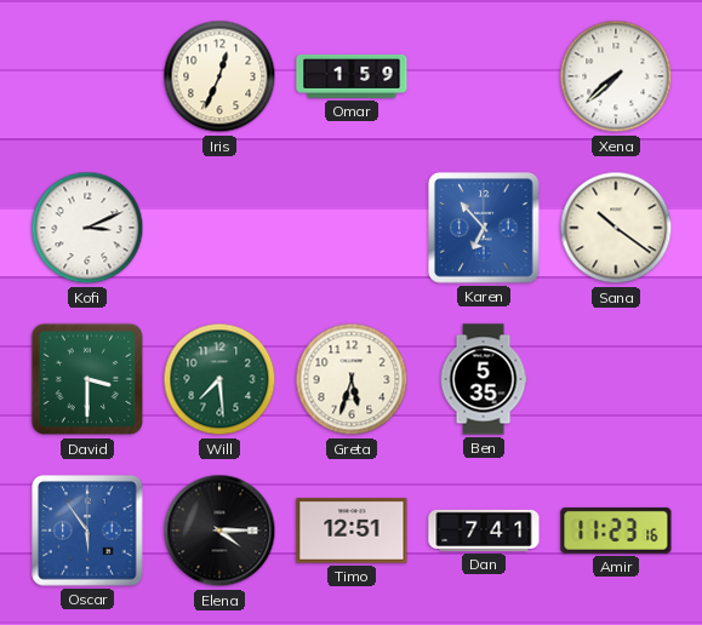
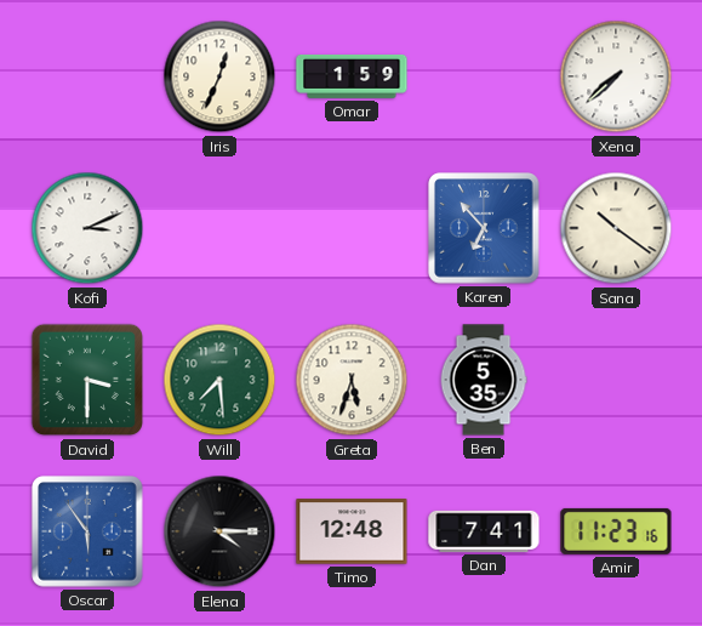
Timo: 12:51 -> 12:48 (352, 531)
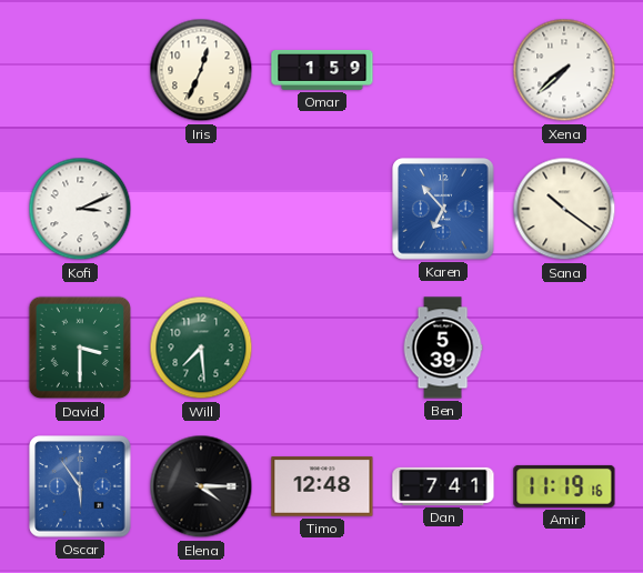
Greta: 5:33 -> none (352, 380)
Ben: 5:35 -> 5:39 (443, 348)
Amir: 11:23 -> 11:19 (564, 486)
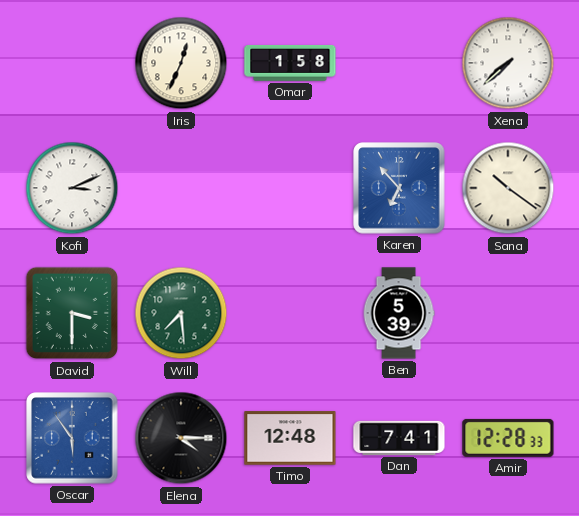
Omar: 1:59 -> 1:58 (290, 64)
Amir: 11:19 -> 12:28 (508, 438)
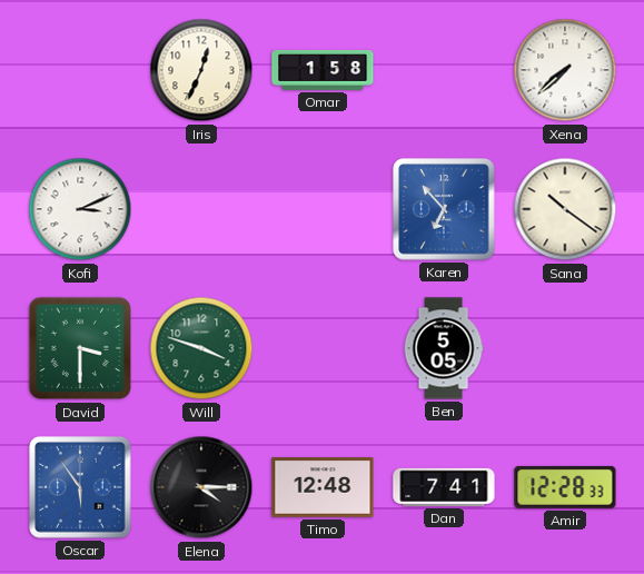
Will: 7:29 -> 3:48 (201, 348)
Ben: 5:39 -> 5:05 (444, 348)
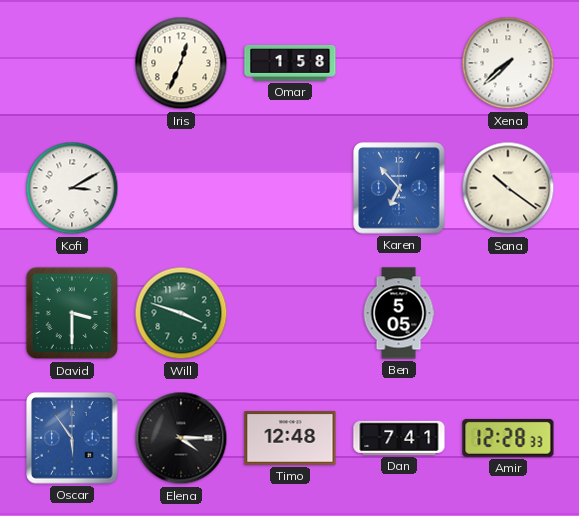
Kofi: 3:11 -> 3:10 (72, 188)
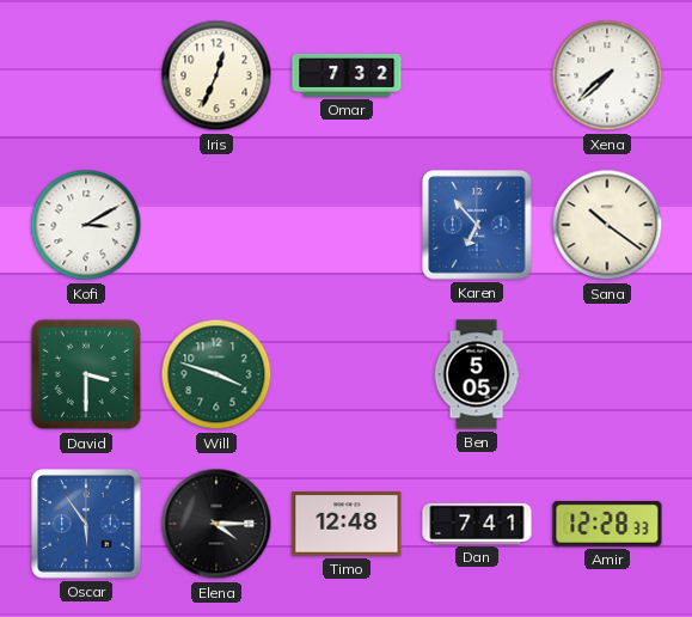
Omar: 1:58 -> 7:32 (347, 77)
